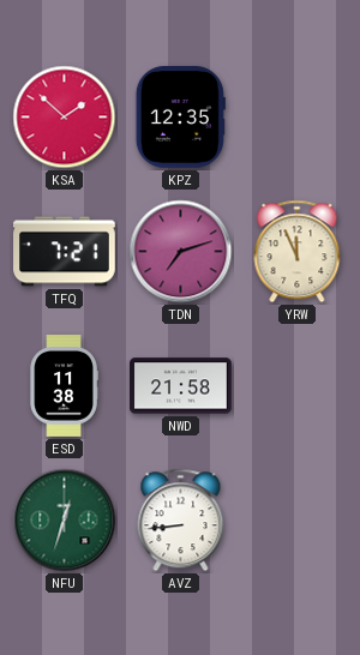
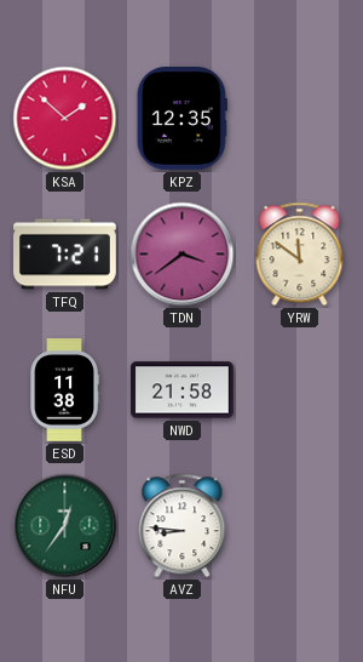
TDN: 7:12 -> 3:39 (183, 255)
YRW: 11:56 -> 11:51 (300, 255)
NFU: 12:33 -> 12:36 (65, 526)
AVZ: 8:44 -> 8:46 (183, 526)
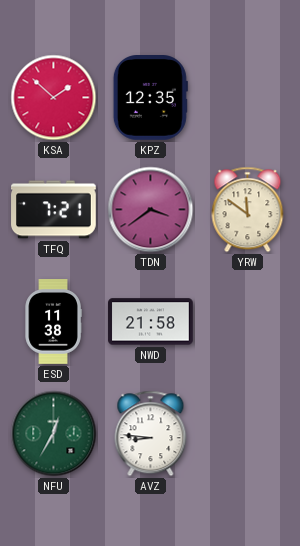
NFU: 12:36 -> 12:35 (54, 434)
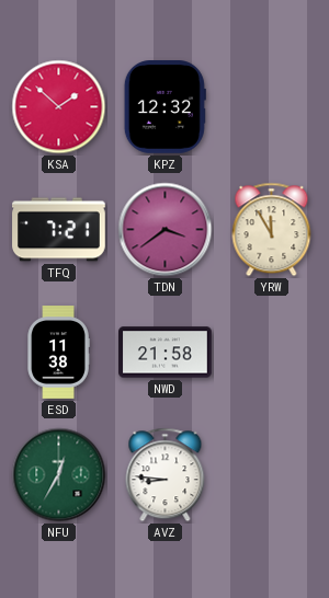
KPZ: 12:35 -> 12:32 (164, 107)
YRW: 11:51 -> 11:55 (272, 230)
